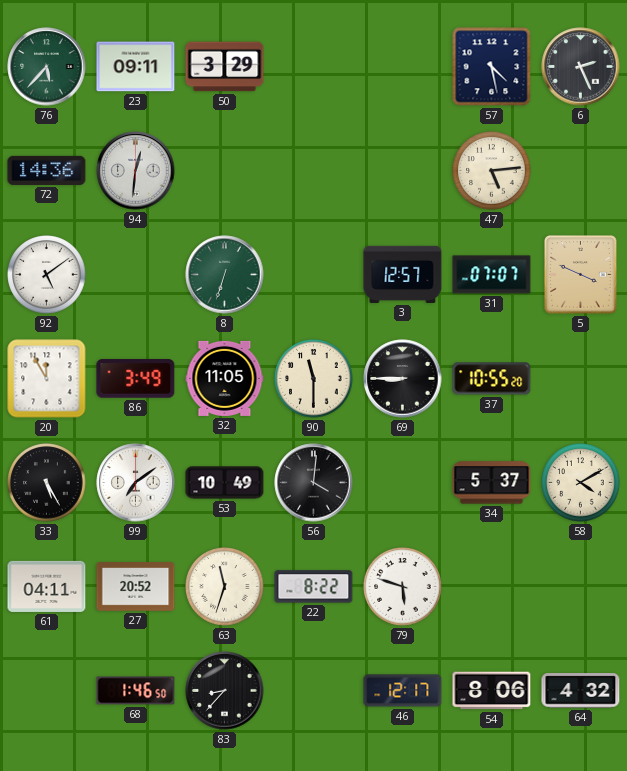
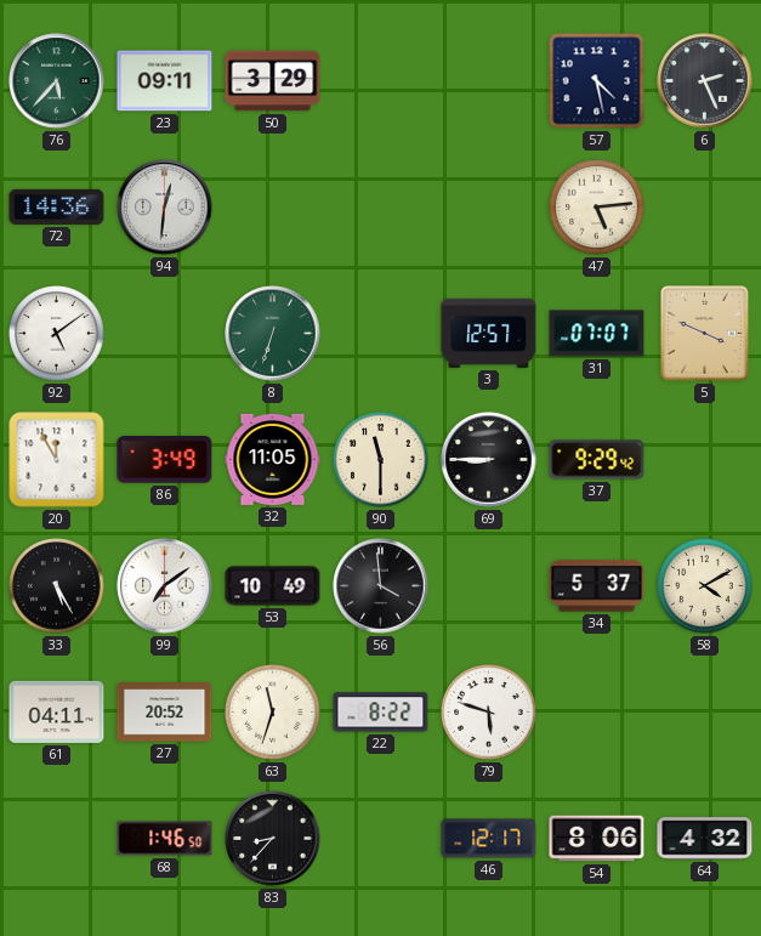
37: 10:55 -> 9:29 (597, 460)
56: 4:01 -> 3:59 (381, 586)
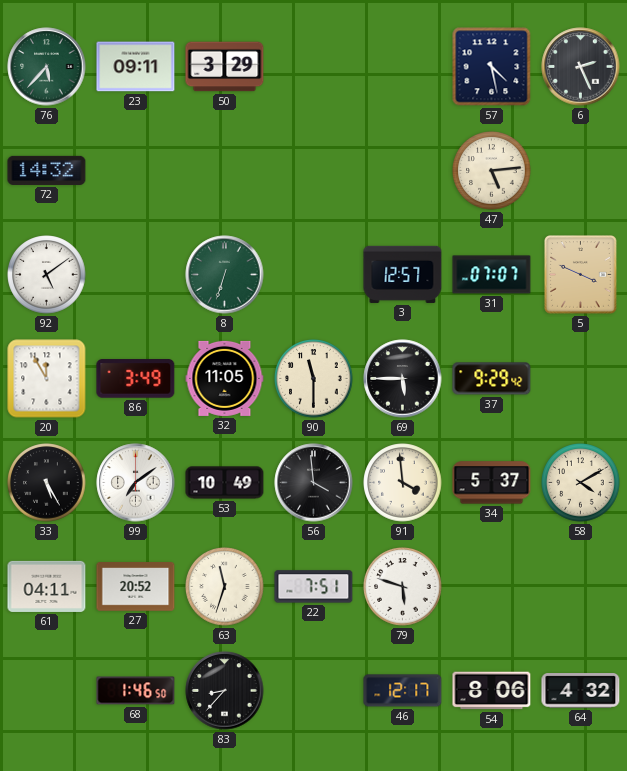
72: 14:36 -> 14:32 (47, 170)
94: 12:31 -> none (165, 208)
69: 8:45 -> 5:45 (403, 379)
91: none -> 3:59 (403, 483)
22: 8:22 -> 7:51 (314, 587)
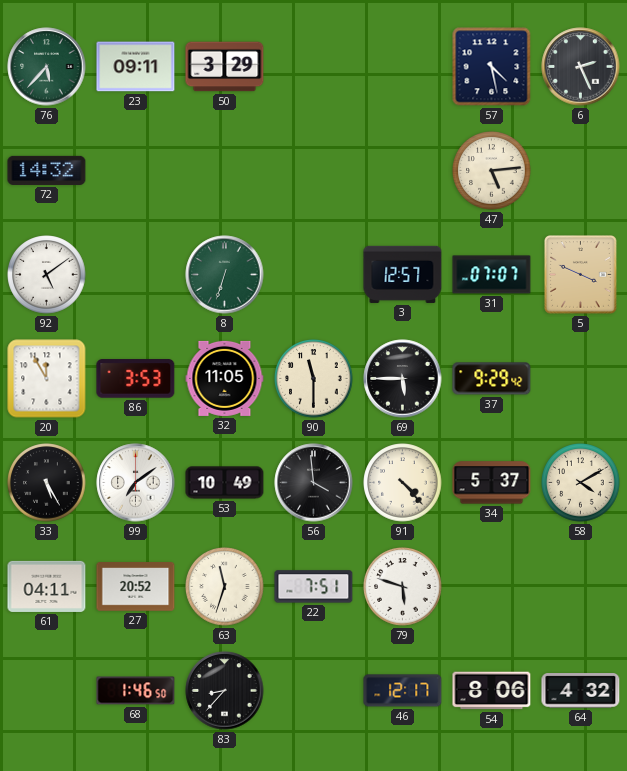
86: 3:49 -> 3:53 (136, 379)
91: 3:59 -> 4:23 (403, 483)
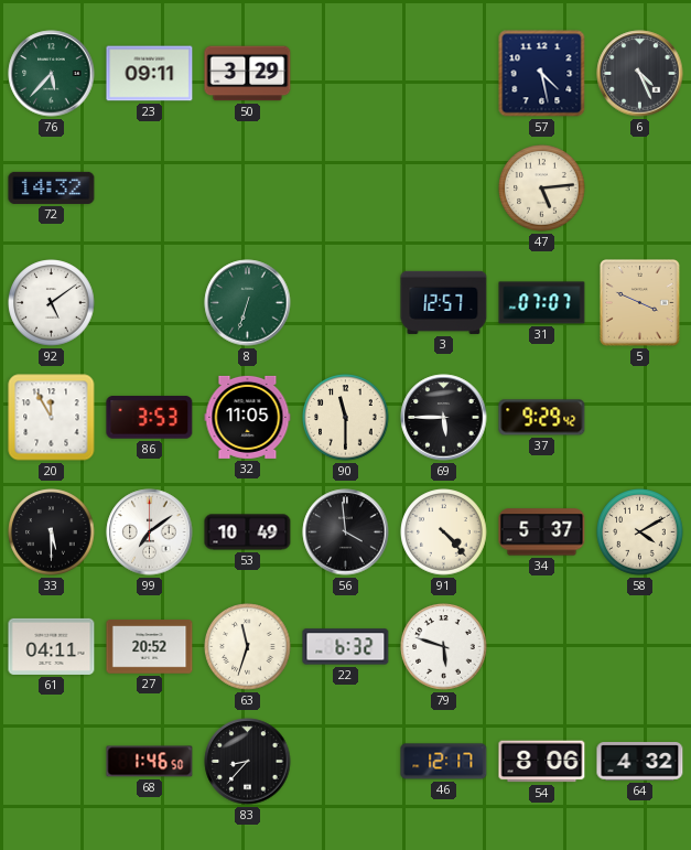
6: 2:26 -> 4:26 (640, 74)
33: 5:25 -> 5:30 (52, 532)
22: 7:51 -> 6:32 (346, 647)
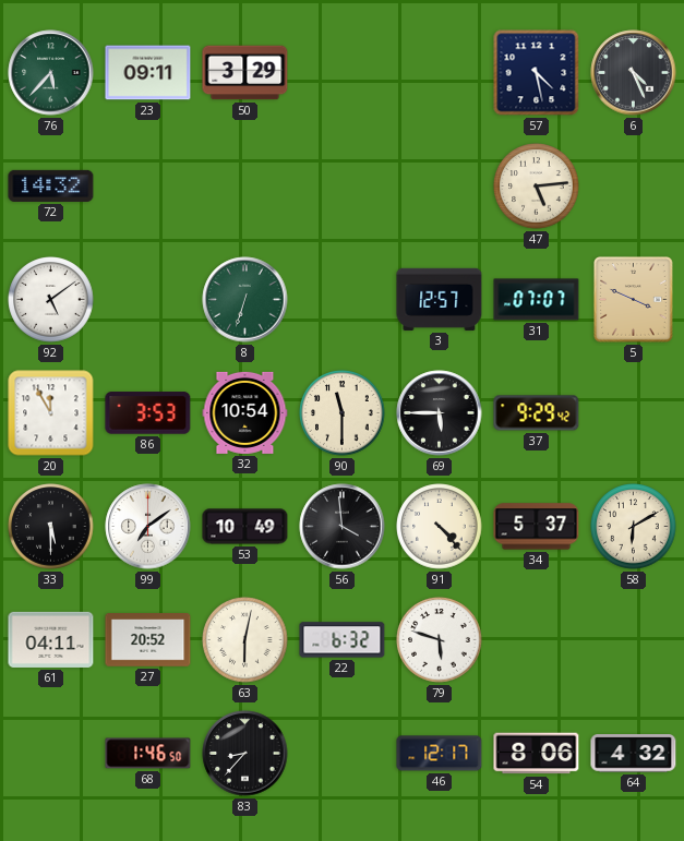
32: 11:05 -> 10:54 (245, 412)
58: 4:10 -> 6:10 (634, 527)
63: 11:33 -> 6:02 (245, 640)
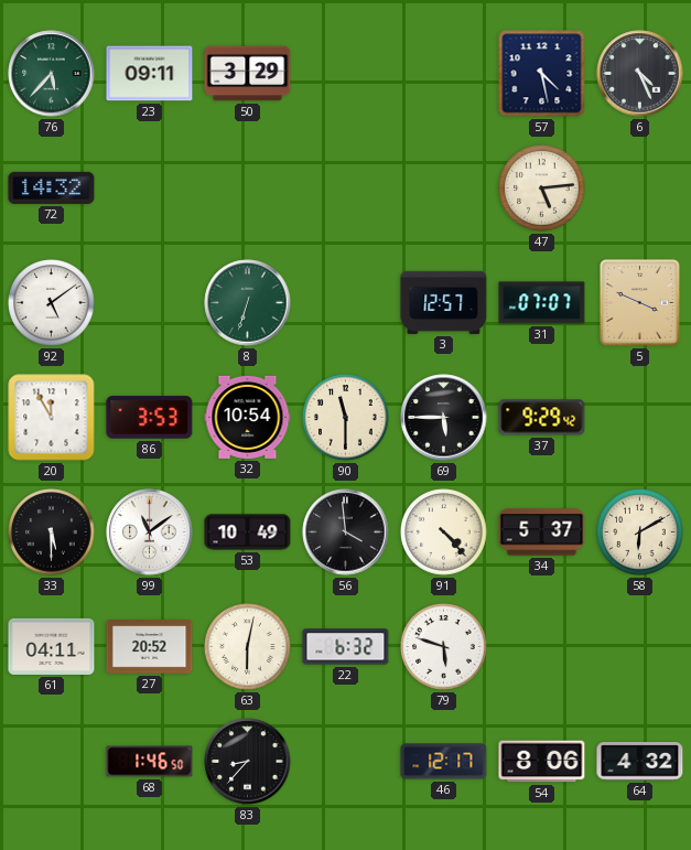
99: 7:09 -> 11:09 (150, 532)
